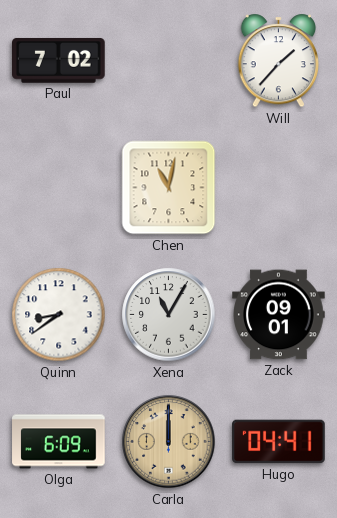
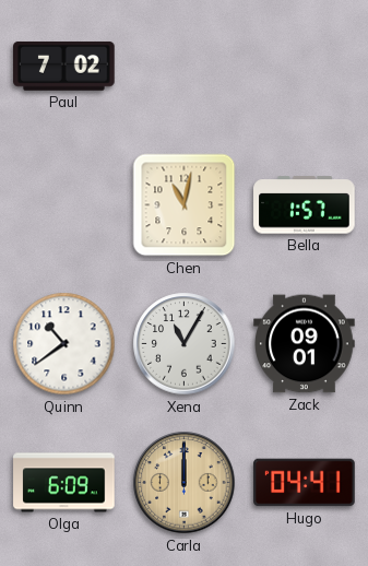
Will: 1:37 -> none (279, 61)
Bella: none -> 1:57 (305, 205)
Quinn: 8:39 -> 10:39 (64, 344)
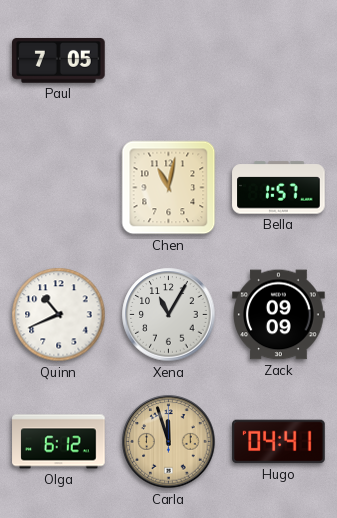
Paul: 7:02 -> 7:05 (59, 61)
Quinn: 10:39 -> 10:41 (59, 315)
Zack: 09:01 -> 09:09 (279, 315)
Olga: 6:09 -> 6:12 (59, 442)
Carla: 12:00 -> 11:57 (169, 442)
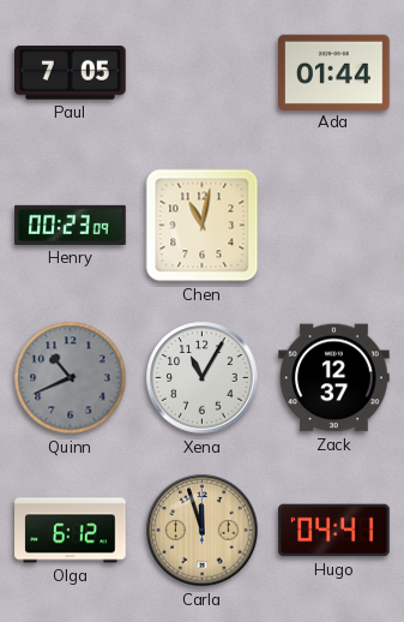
Ada: none -> 01:44 (334, 72)
Henry: none -> 00:23 (71, 225)
Bella: 1:57 -> none (279, 188)
Quinn dial: white -> grey (71, 378)
Zack: 09:09 -> 12:37 (334, 378)
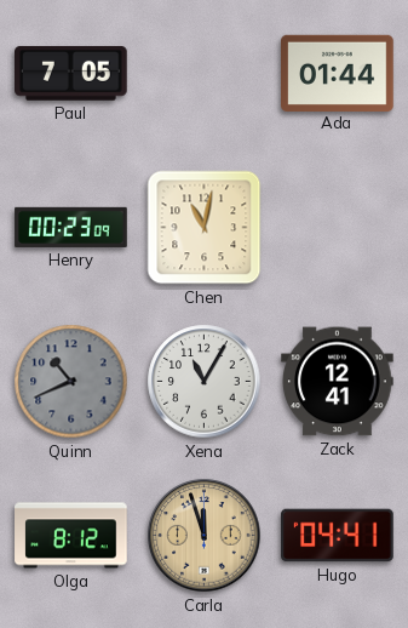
Zack: 12:37 -> 12:41 (338, 382)
Olga: 6:12 -> 8:12 (71, 536)
